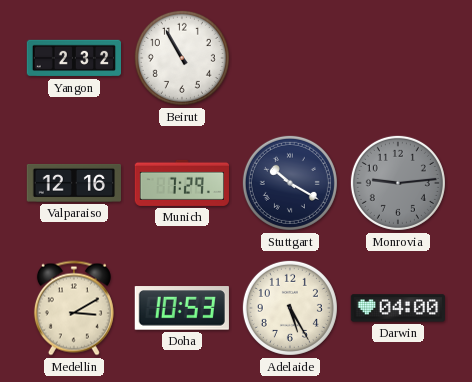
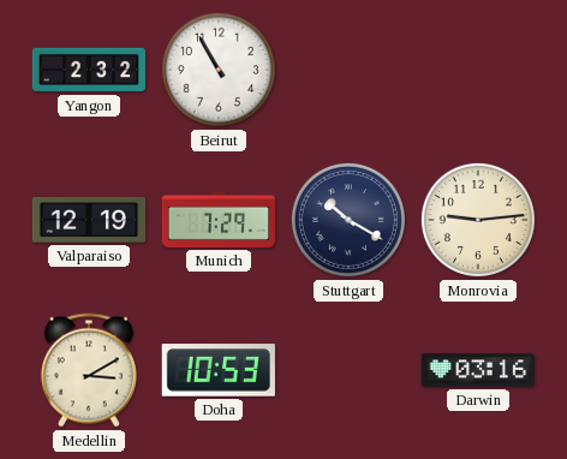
Valparaiso: 12:16 -> 12:19 (88, 220)
Monrovia dial: grey -> cream (478, 220)
Adelaide: 5:25 -> none (290, 308)
Darwin: 04:00 -> 03:16 (477, 370)
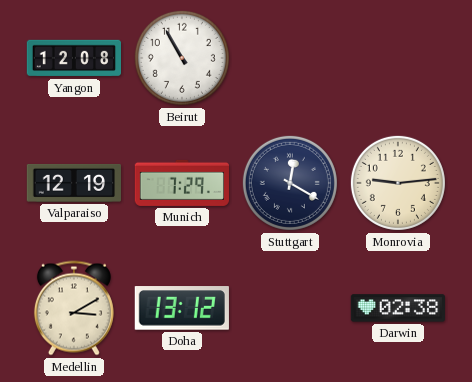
Yangon: 2:32 -> 12:08 (73, 58)
Stuttgart: 10:20 -> 12:20 (290, 183)
Doha: 10:53 -> 13:12 (182, 308)
Darwin: 03:16 -> 02:38 (397, 308)
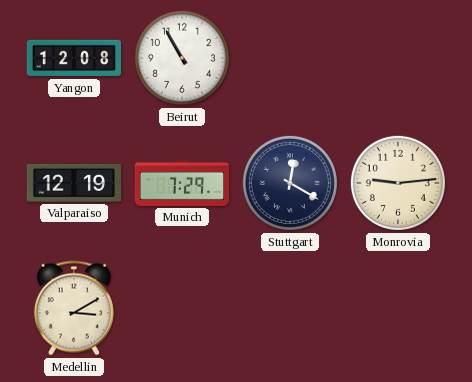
Doha: 13:12 -> none (182, 308)
Darwin: 02:38 -> none (397, 308)
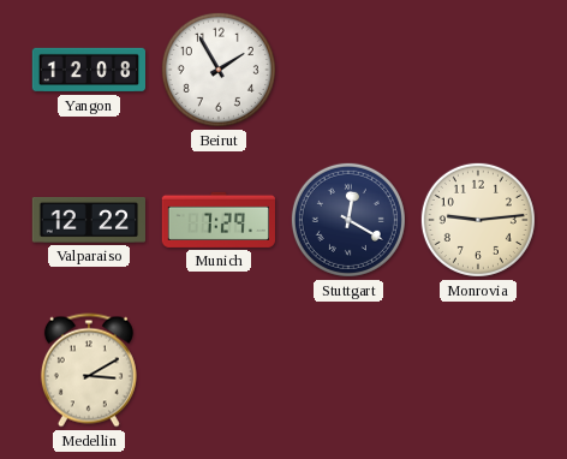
Beirut: 10:55 -> 1:55 (219, 70)
Valparaiso: 12:19 -> 12:22 (88, 220)
